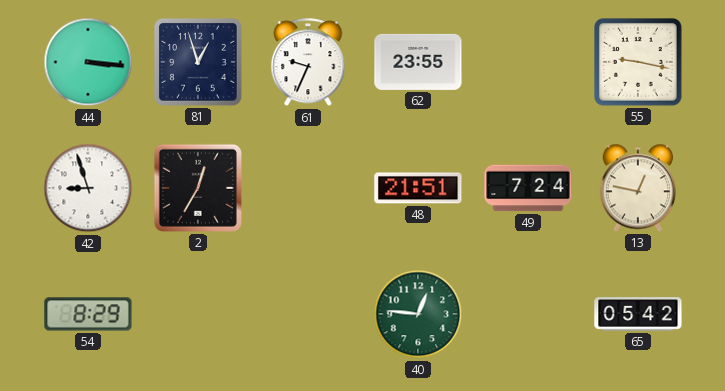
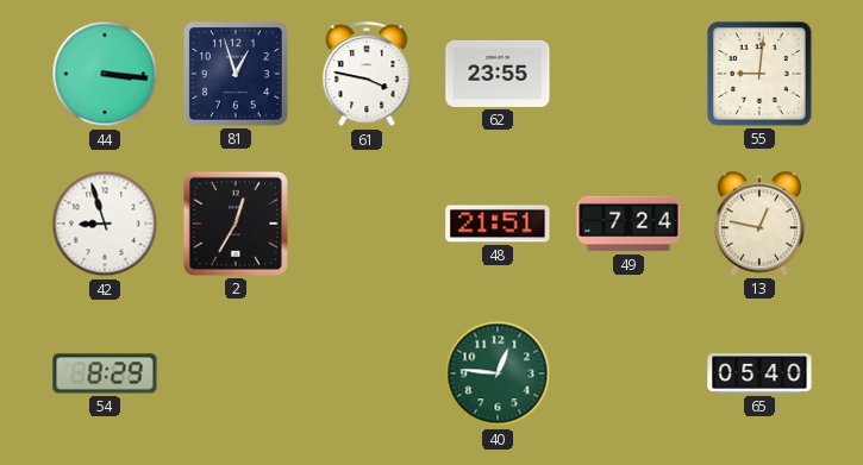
61: 9:34 -> 3:47 (367, 75)
55: 9:17 -> 9:01 (761, 75)
65: 05:42 -> 05:40 (759, 373)
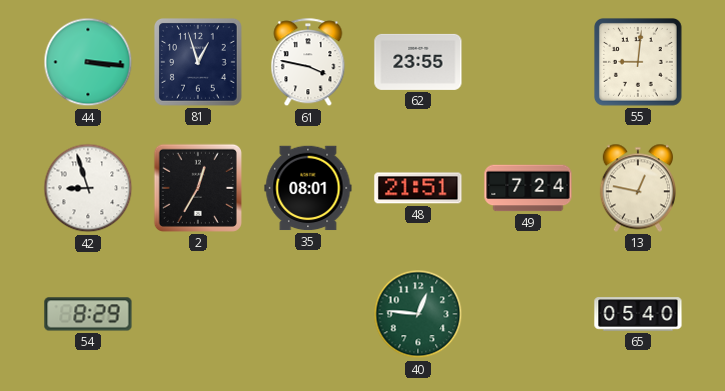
35: none -> 08:01 (308, 188)
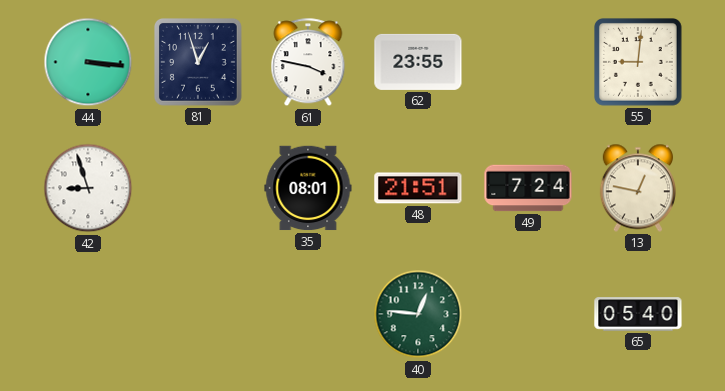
2: 12:35 -> none (198, 188)
54: 8:29 -> none (88, 314)
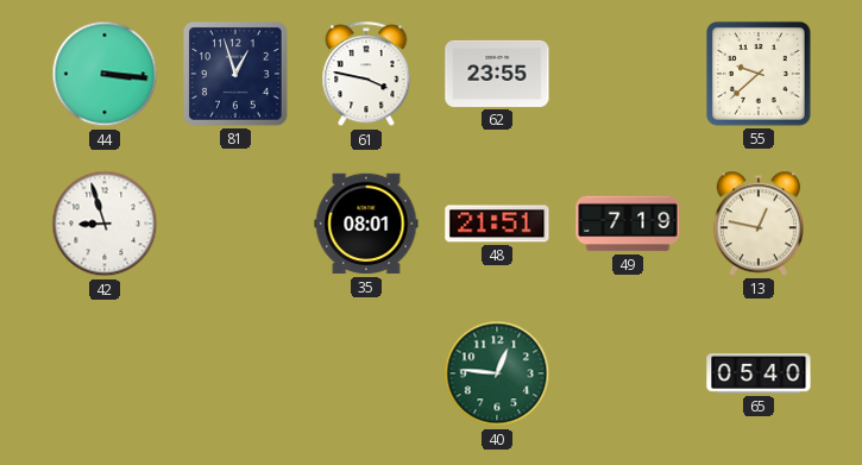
55: 9:01 -> 9:38 (760, 75)
49: 7:24 -> 7:19 (628, 224)
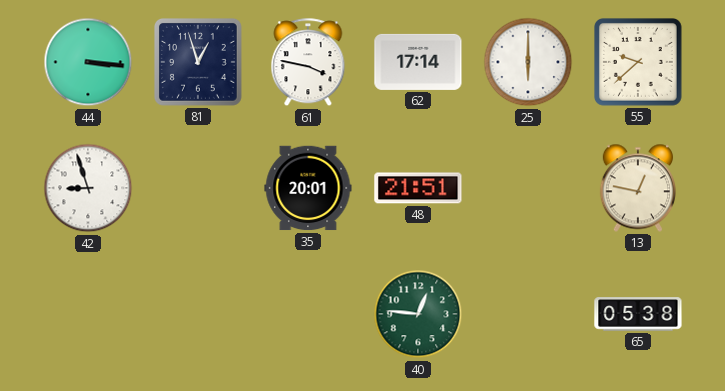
62: 23:55 -> 17:14 (418, 62)
25: none -> 6:00 (528, 62)
35: 08:01 -> 20:01 (308, 188)
49: 7:19 -> none (628, 224)
65: 05:40 -> 05:38 (638, 314)
